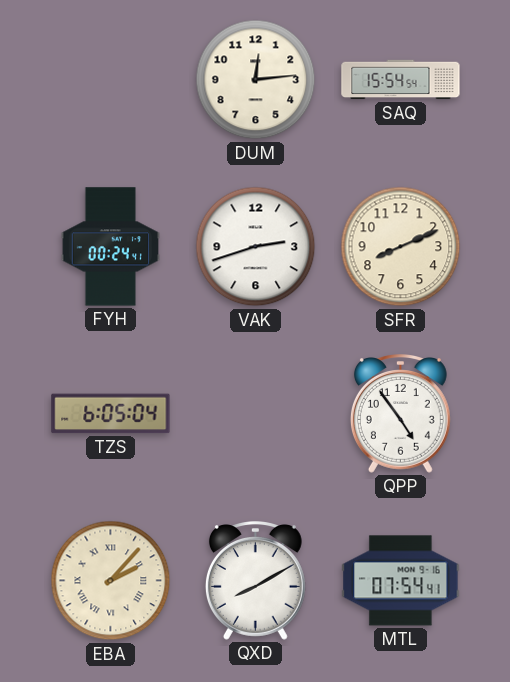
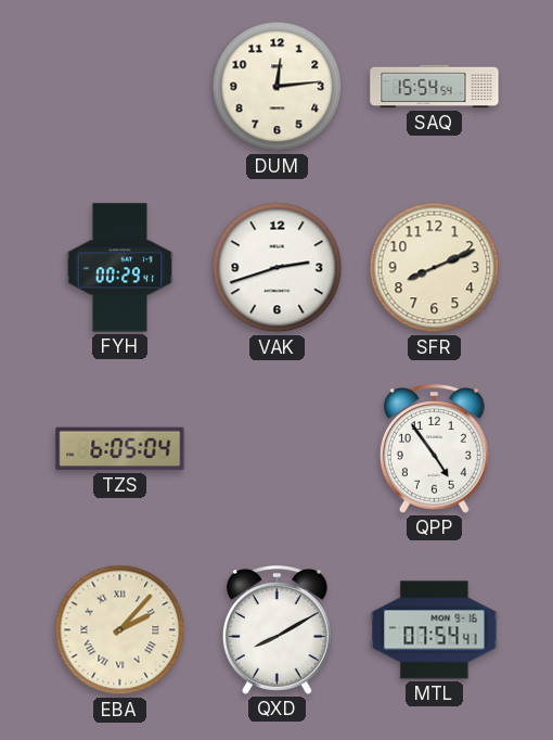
FYH: 00:24 -> 00:29 (119, 268)
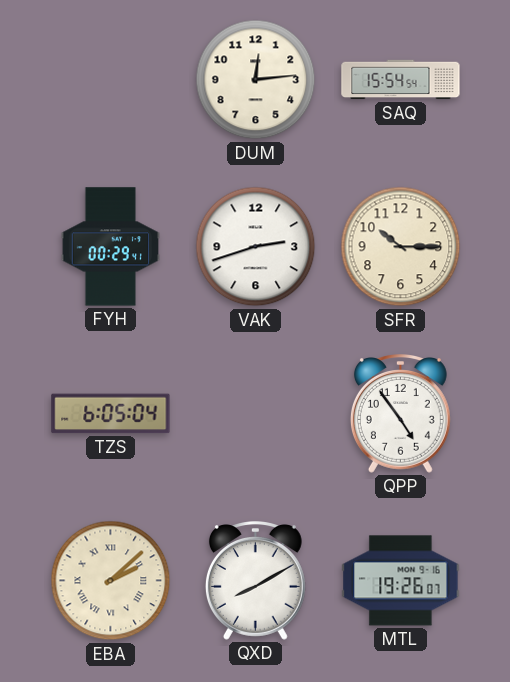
SFR: 8:11 -> 10:15 (401, 247)
EBA: 2:07 -> 2:08 (111, 581)
MTL: 07:54 -> 19:26 (401, 581)
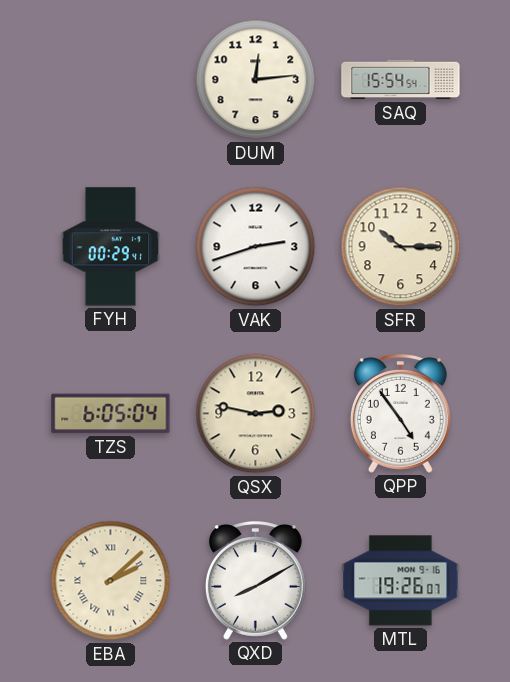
QSX: none -> 2:47 (256, 414)
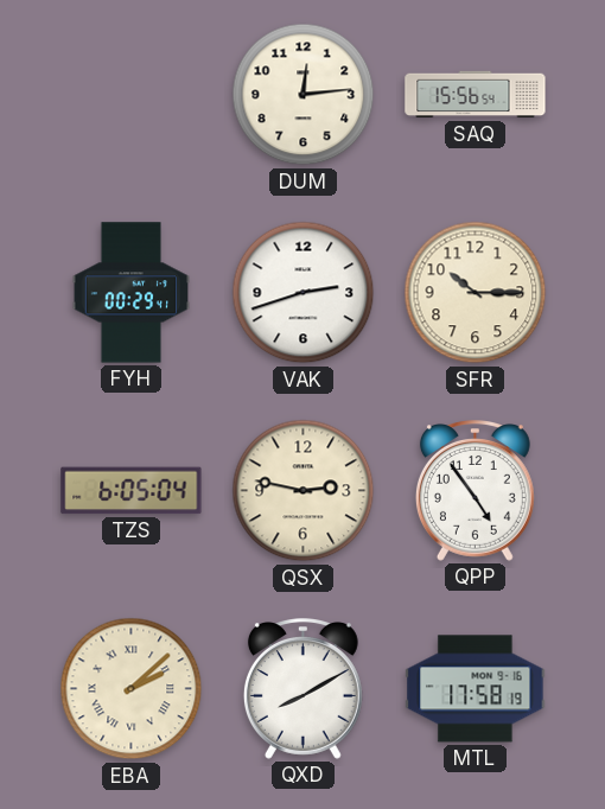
SAQ: 15:54 -> 15:56 (476, 95)
MTL: 19:26 -> 17:58 (476, 689)
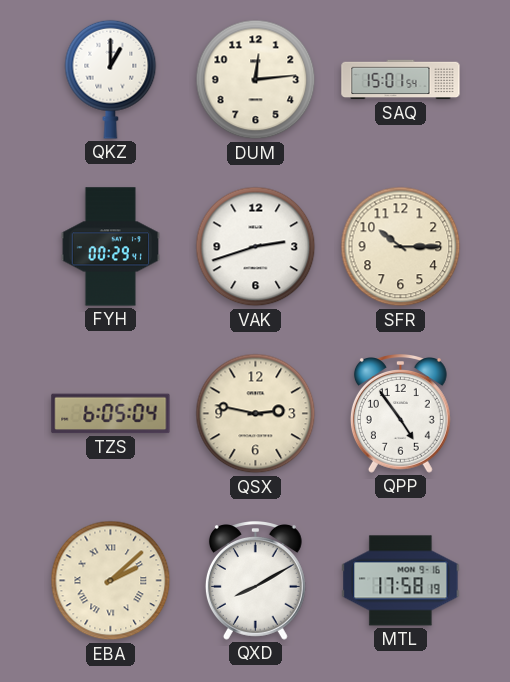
QKZ: none -> 1:00 (111, 79)
SAQ: 15:56 -> 15:01 (401, 80)
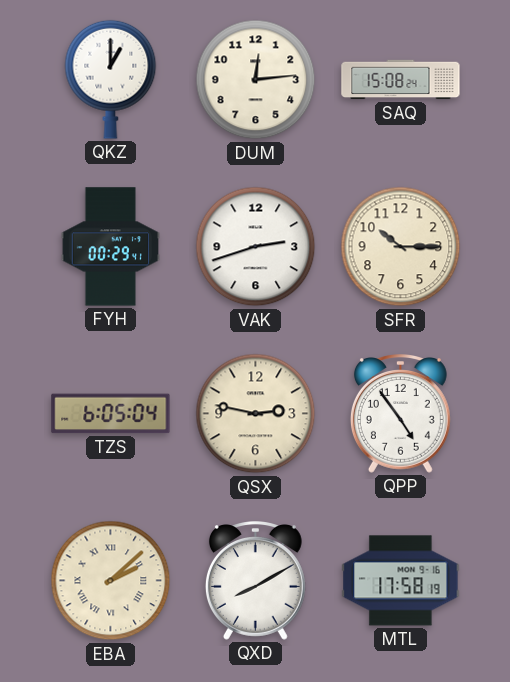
SAQ: 15:01 -> 15:08 (401, 80)
